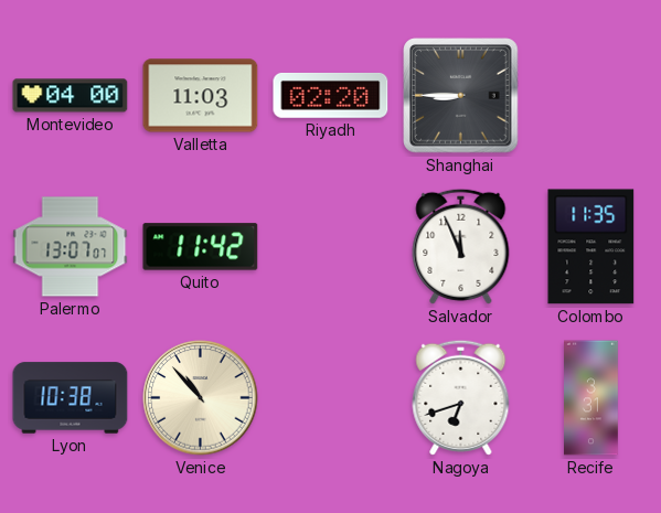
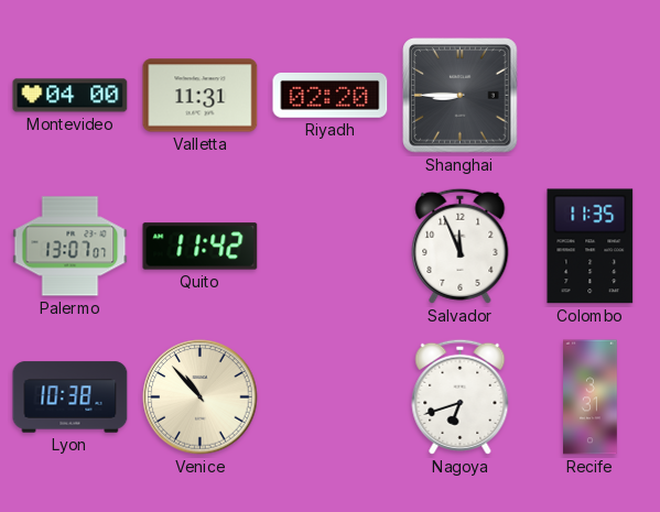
Valletta: 11:03 -> 11:31 (201, 96)
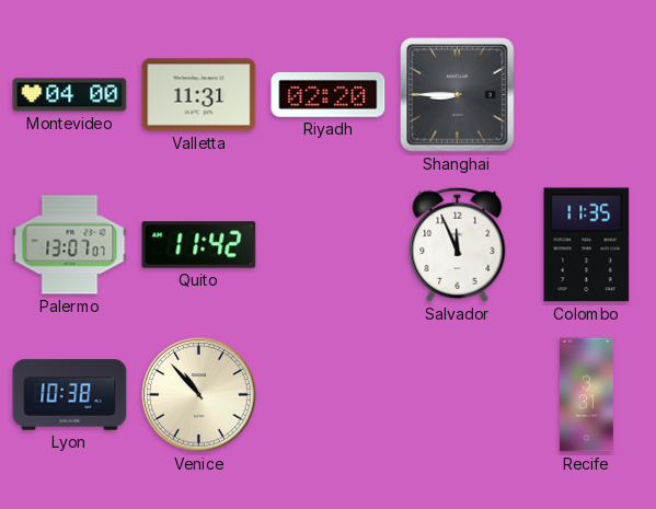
Nagoya: 6:42 -> none (461, 396)
